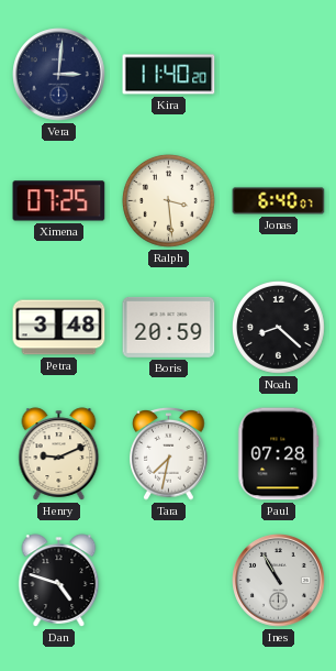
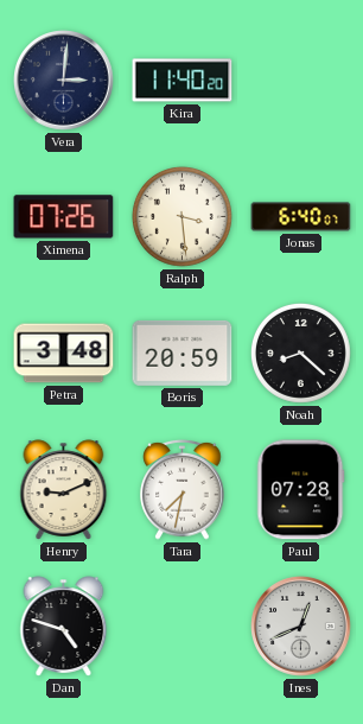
Ximena: 07:25 -> 07:26 (64, 217)
Ines: 10:55 -> 12:41 (301, 627)
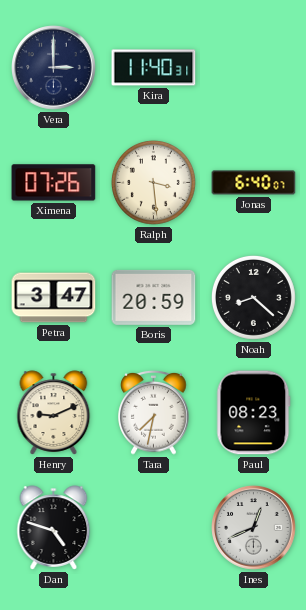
Vera: 3:01 -> 3:00 (54, 68)
Kira: 11:40:20 -> 11:40:31 (154, 68)
Petra: 3:48 -> 3:47 (54, 298)
Paul: 07:28 -> 08:23 (254, 413)
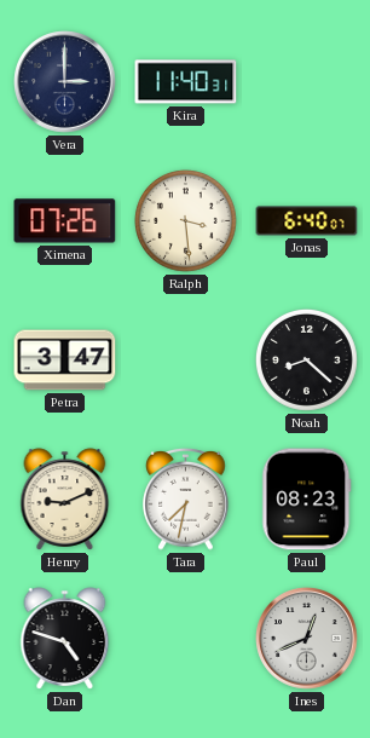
Boris: 20:59 -> none (154, 297)
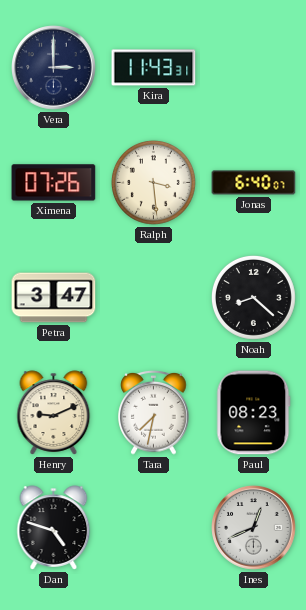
Kira: 11:40 -> 11:43 (154, 68)
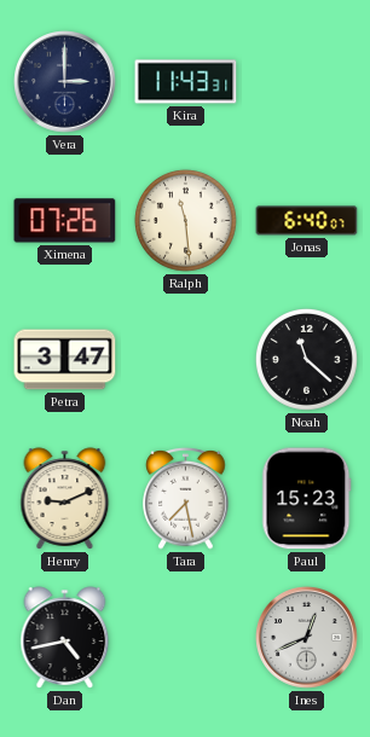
Ralph: 3:29 -> 11:29 (185, 220)
Noah: 8:22 -> 11:22 (306, 359)
Tara: 7:32 -> 7:28 (186, 499)
Paul: 08:23 -> 15:23 (307, 499)
Dan: 4:48 -> 4:43 (65, 638)
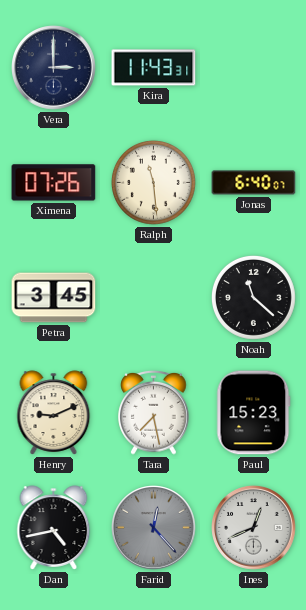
Petra: 3:47 -> 3:45 (54, 298)
Farid: none -> 12:23 (154, 528)
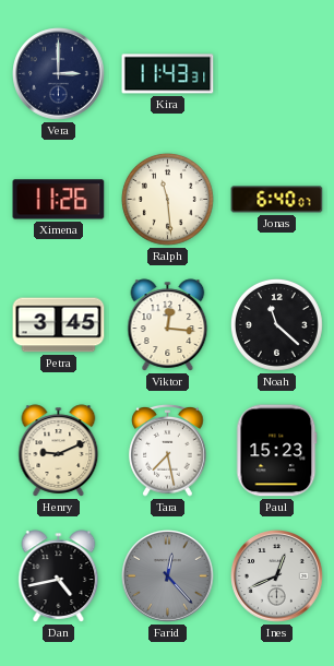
Ximena: 07:26 -> 11:26 (59, 200)
Viktor: none -> 12:16 (168, 325)
